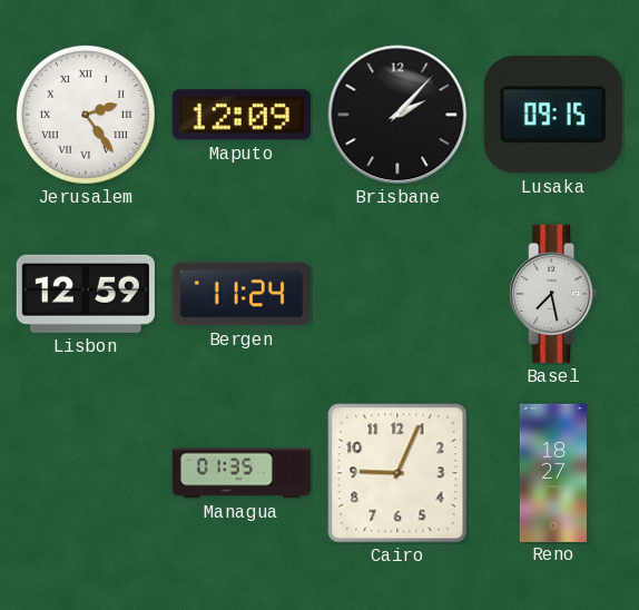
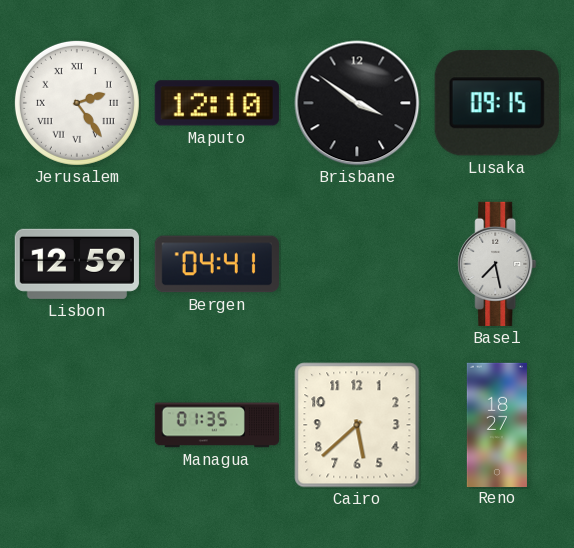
Maputo: 12:09 -> 12:10 (217, 103)
Brisbane: 2:07 -> 3:51 (357, 103)
Bergen: 11:24 -> 04:41 (217, 264)
Cairo: 9:04 -> 5:38 (357, 425)
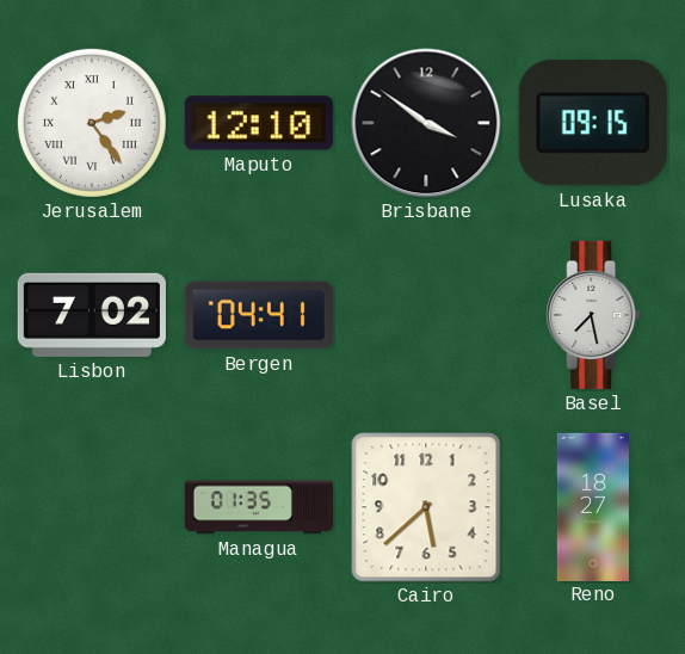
Lisbon: 12:59 -> 7:02 (92, 315)
